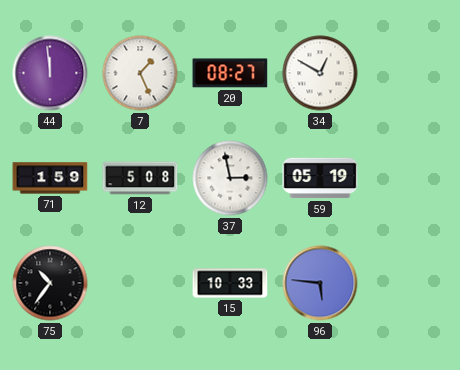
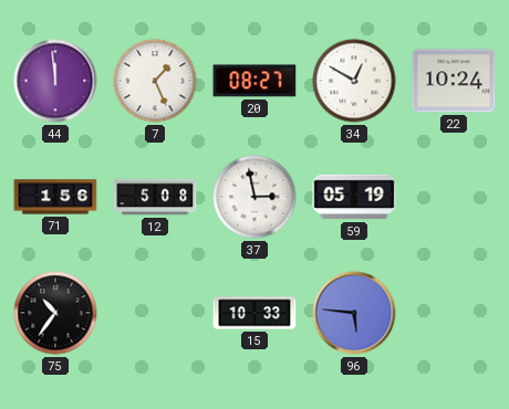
22: none -> 10:24 (454, 81)
71: 1:59 -> 1:56 (55, 197)
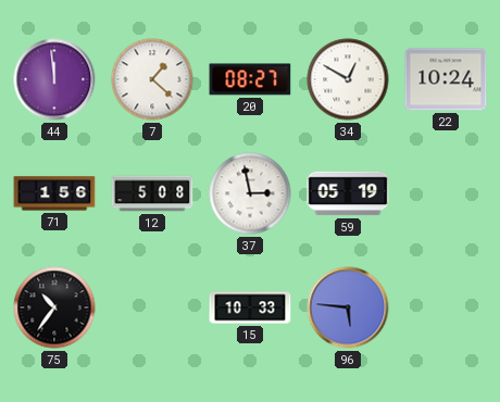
7: 1:26 -> 1:22 (152, 79)
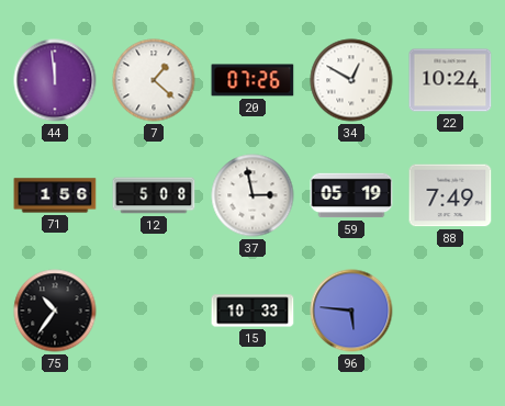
20: 08:27 -> 07:26 (252, 80)
88: none -> 7:49 (450, 195)
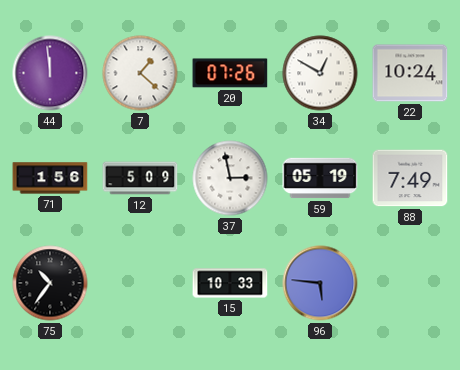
12: 5:08 -> 5:09 (140, 178)
